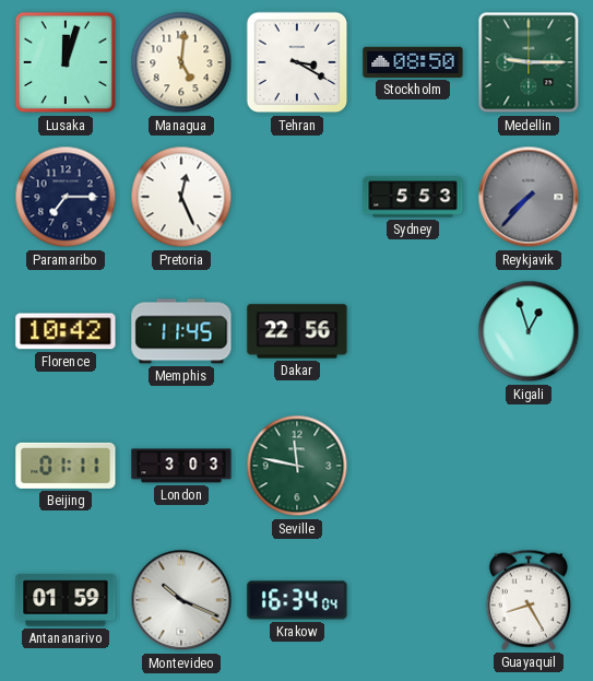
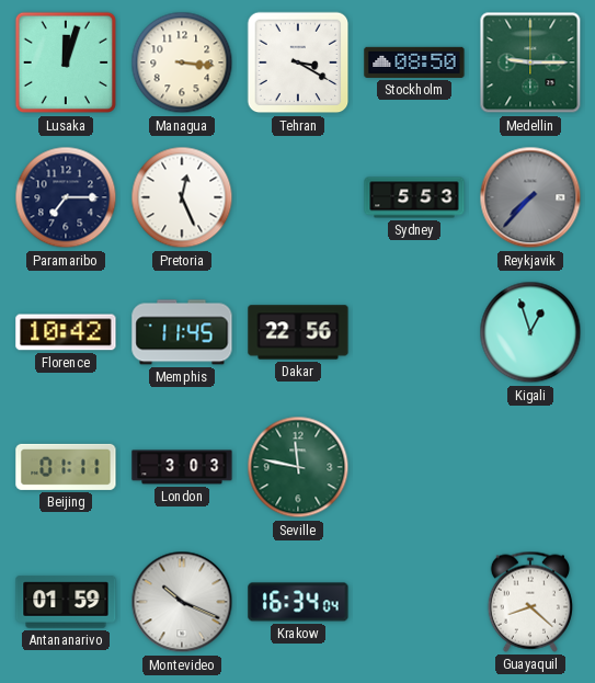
Managua: 5:01 -> 3:16 (182, 62)
Guayaquil: 8:25 -> 8:22 (530, 602)
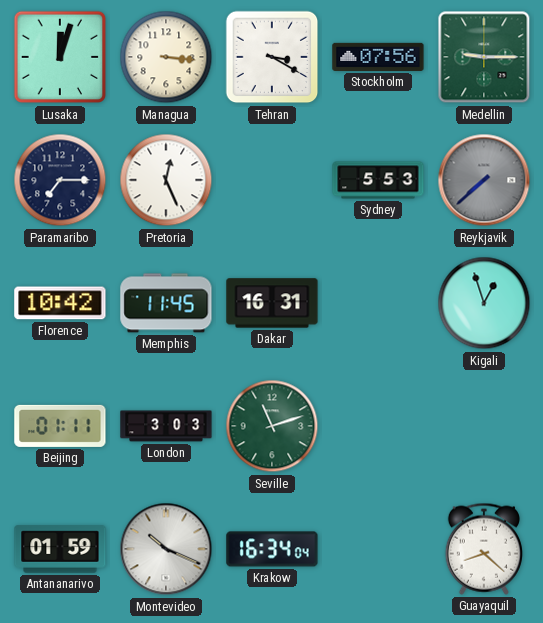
Stockholm: 08:50 -> 07:56 (378, 57)
Reykjavik: 7:37 -> 7:38 (484, 180)
Dakar: 22:56 -> 16:31 (272, 303)
Seville: 11:47 -> 11:12 (272, 426)
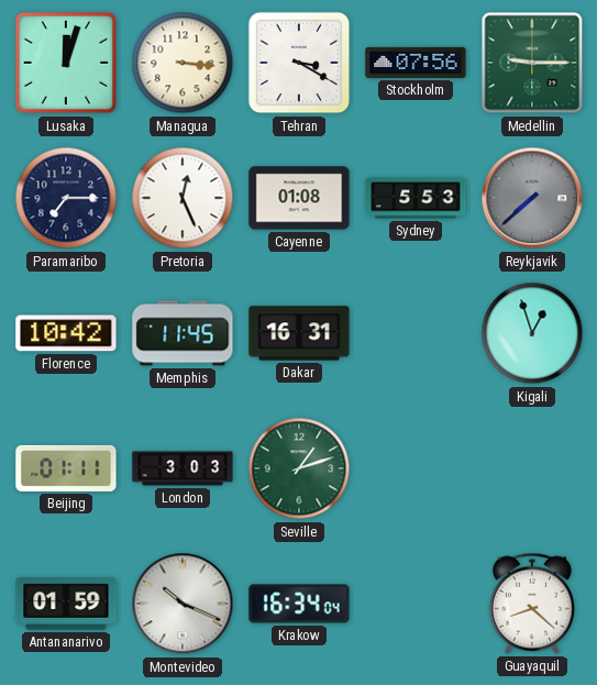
Cayenne: none -> 01:08 (299, 198)
Seville: 11:12 -> 1:12 (299, 468)
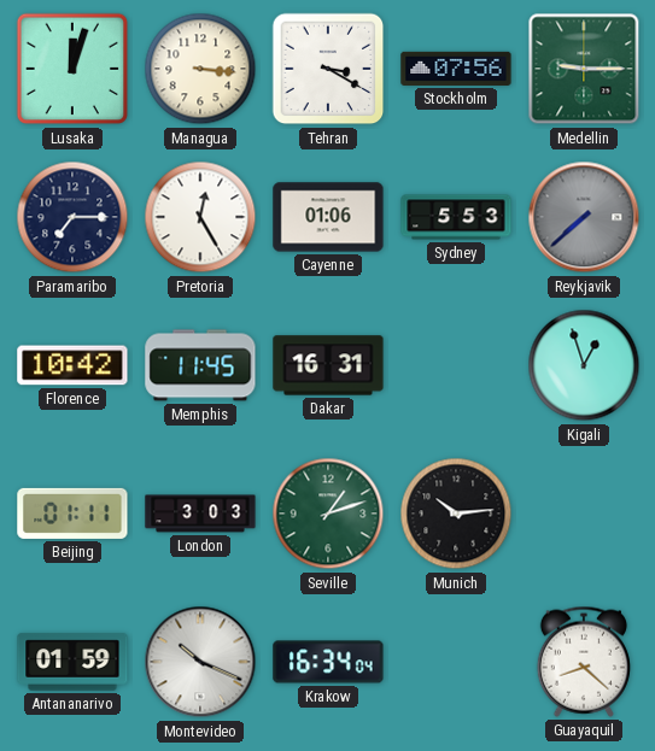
Pretoria: 12:26 -> 12:25 (200, 217)
Cayenne: 01:08 -> 01:06 (328, 217)
Munich: none -> 10:14 (456, 514)
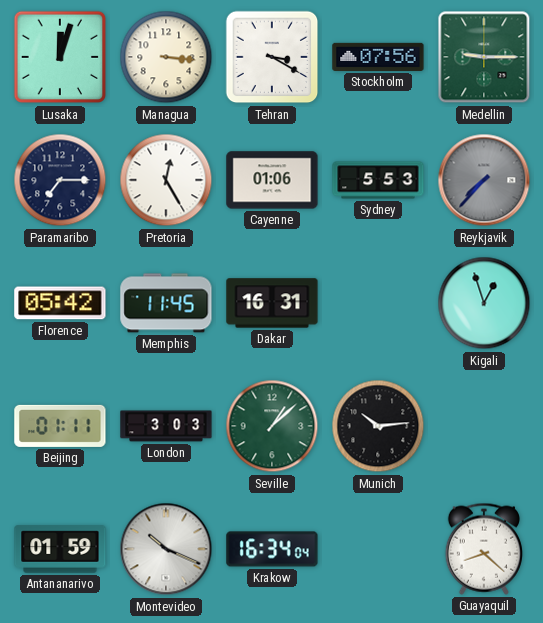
Reykjavik: 7:38 -> 7:37 (484, 180)
Florence: 10:42 -> 05:42 (60, 303)
Seville: 1:12 -> 1:08 (272, 426)
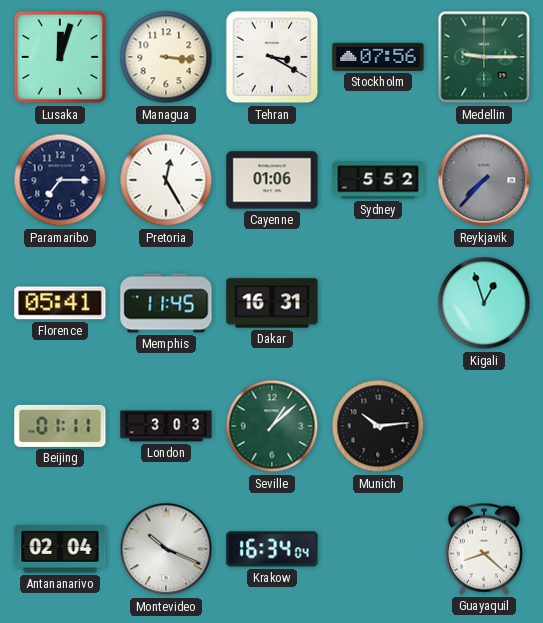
Sydney: 5:53 -> 5:52 (378, 180)
Florence: 05:42 -> 05:41 (60, 303)
Antananarivo: 01:59 -> 02:04 (60, 549)
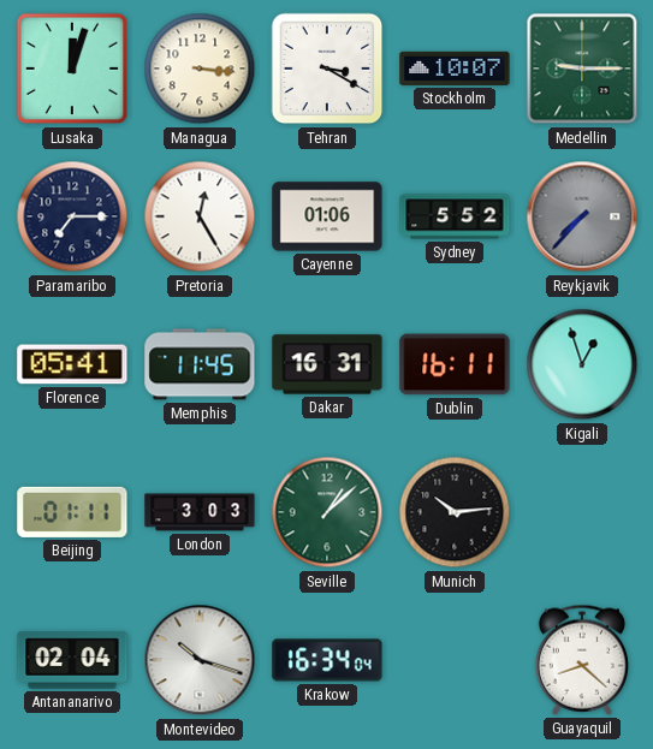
Stockholm: 07:56 -> 10:07 (455, 69)
Dublin: none -> 16:11 (455, 364)
Montevideo: 10:19 -> 10:18 (200, 660)
